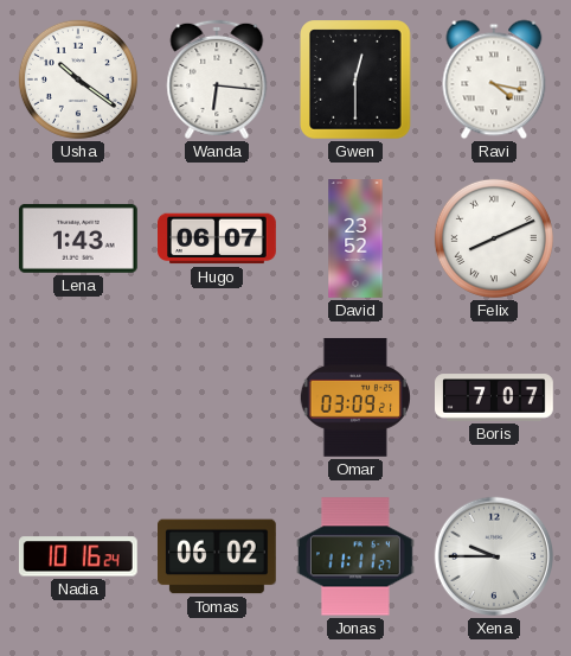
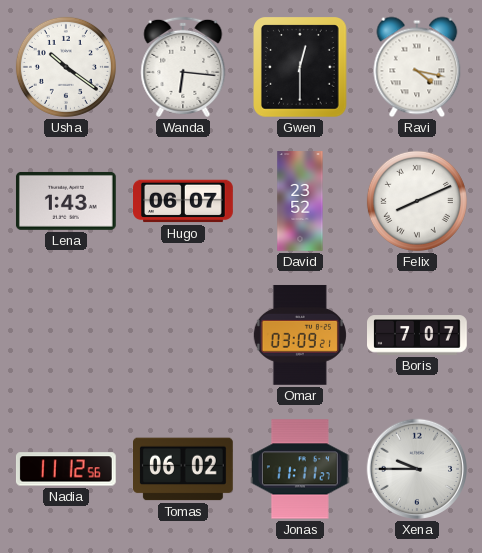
Nadia: 10:16 -> 11:12 (66, 469)
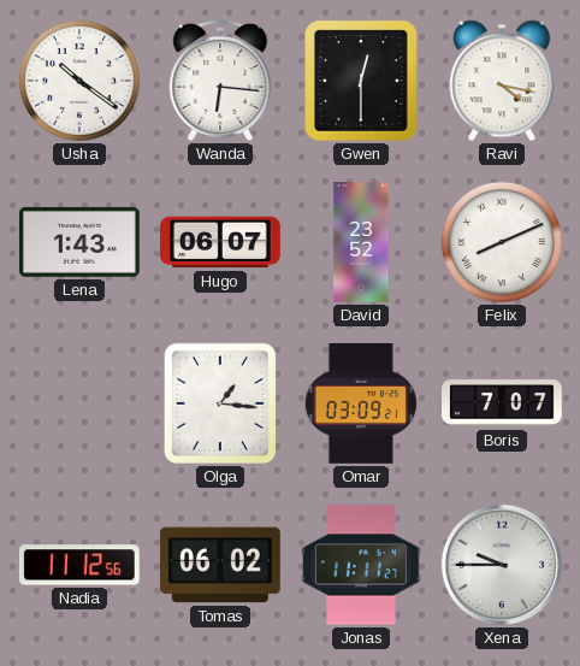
Olga: none -> 1:16 (220, 403)
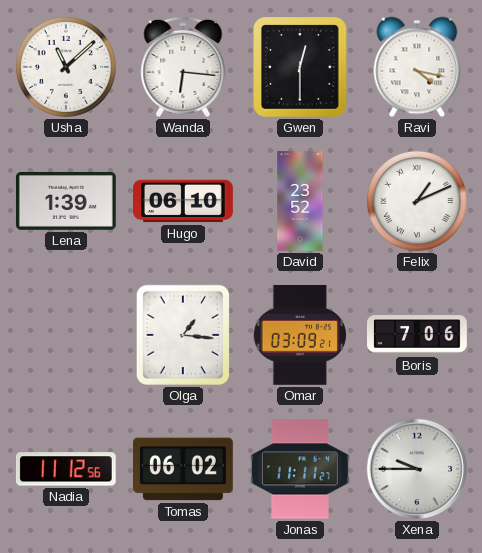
Usha: 10:21 -> 11:08 (66, 67)
Lena: 1:43 -> 1:39 (66, 201)
Hugo: 06:07 -> 06:10 (184, 201)
Felix: 8:11 -> 1:11 (417, 201)
Boris: 7:07 -> 7:06 (417, 335)
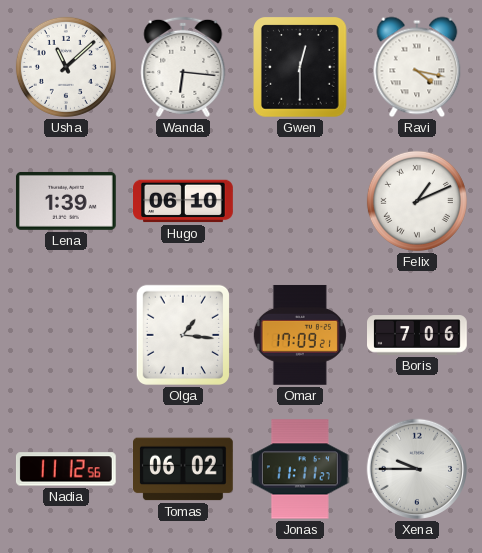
David: 23:52 -> none (300, 201)
Omar: 03:09 -> 17:09 (300, 335)
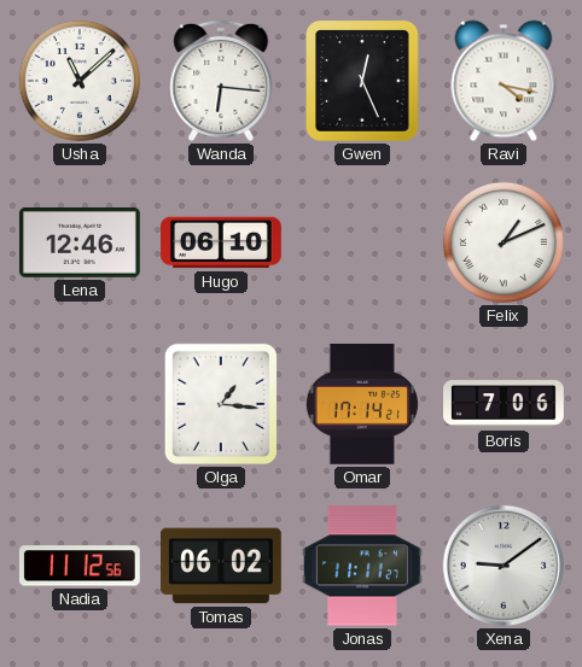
Gwen: 12:30 -> 12:26 (363, 81)
Lena: 1:39 -> 12:46 (80, 242)
Omar: 17:09 -> 17:14 (362, 404)
Xena: 9:45 -> 9:09 (504, 566)
